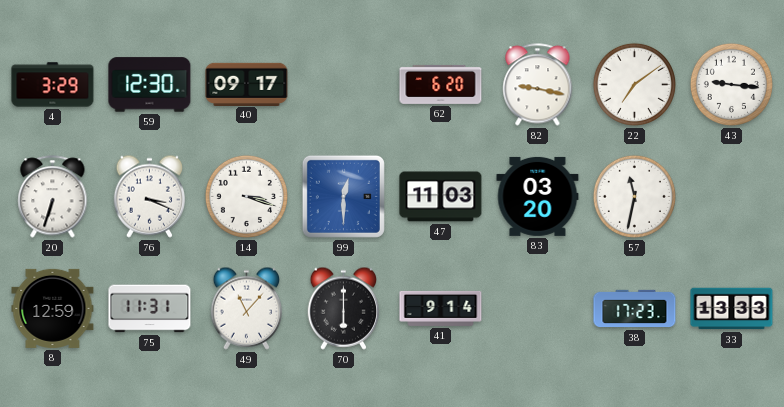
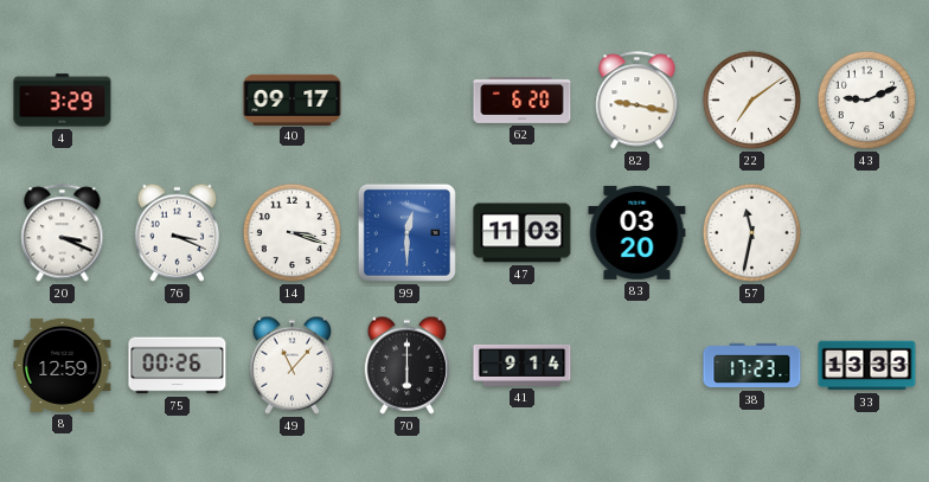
59: 12:30 -> none (150, 85)
43: 9:16 -> 9:11 (866, 99)
20: 6:33 -> 3:19 (63, 233)
75: 11:31 -> 00:26 (178, 366)
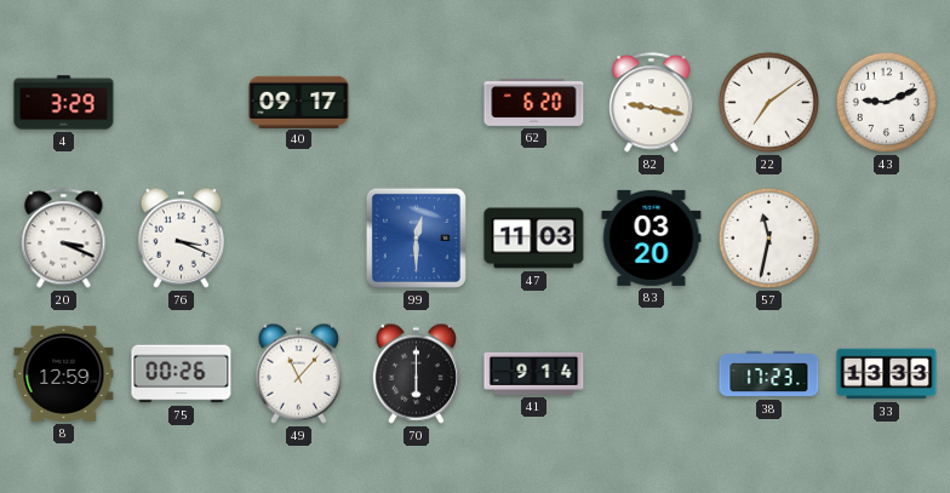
14: 3:18 -> none (291, 232)
